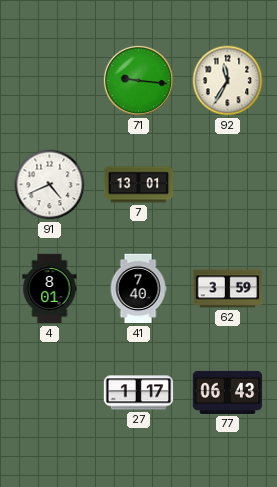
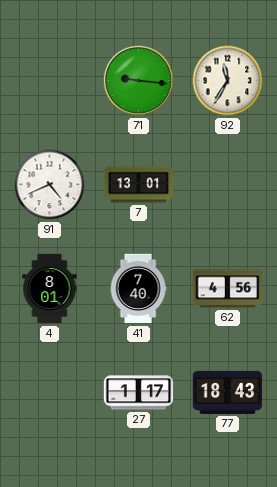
62: 3:59 -> 4:56 (228, 289)
77: 06:43 -> 18:43 (228, 392)
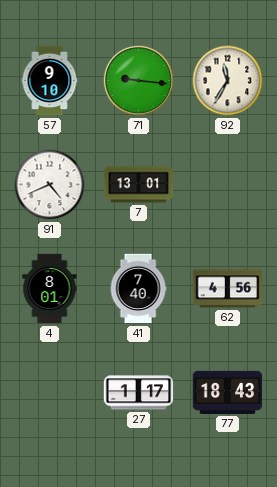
57: none -> 9:10 (50, 81)
